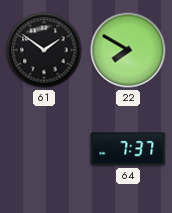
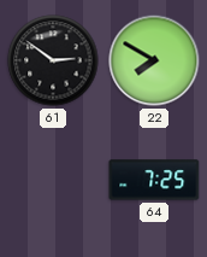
61: 1:51 -> 2:51 (53, 60)
64: 7:37 -> 7:25 (154, 180)
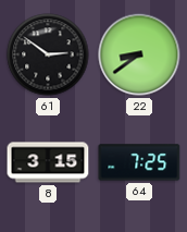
22: 7:50 -> 8:39 (139, 54)
8: none -> 3:15 (48, 162)
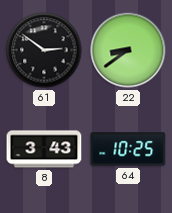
8: 3:15 -> 3:43 (44, 149)
64: 7:25 -> 10:25 (128, 149)
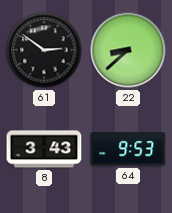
22: 8:39 -> 8:38 (128, 50)
64: 10:25 -> 9:53 (128, 149)
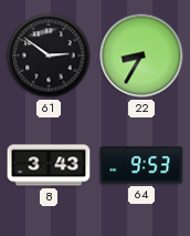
22: 8:38 -> 8:35 (141, 55)
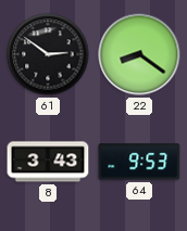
22: 8:35 -> 8:21 (139, 54)
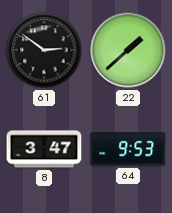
22: 8:21 -> 1:38 (128, 50)
8: 3:43 -> 3:47 (44, 149)
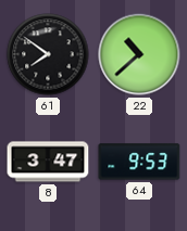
61: 2:51 -> 7:51 (48, 54)
22: 1:38 -> 10:38 (139, 54)
